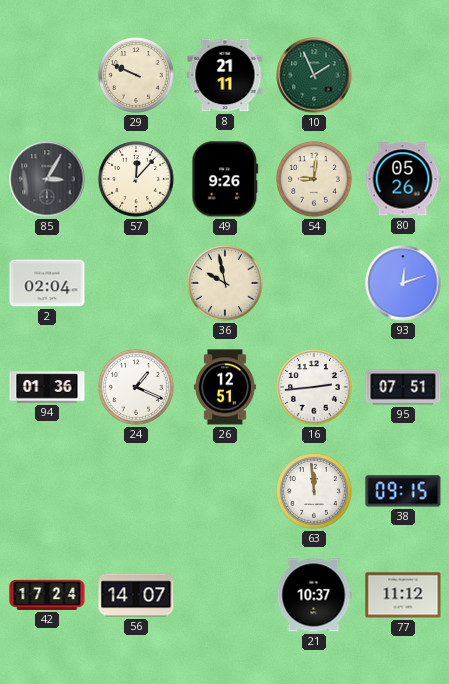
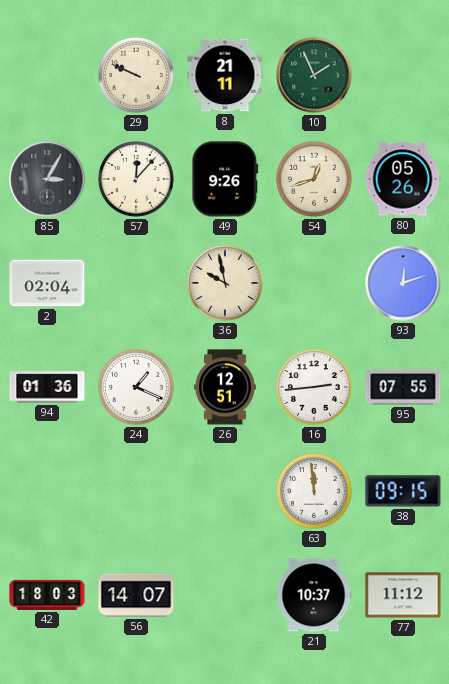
54: 9:01 -> 12:42 (314, 179)
95: 07:51 -> 07:55 (403, 387)
42: 17:24 -> 18:03 (47, 595)
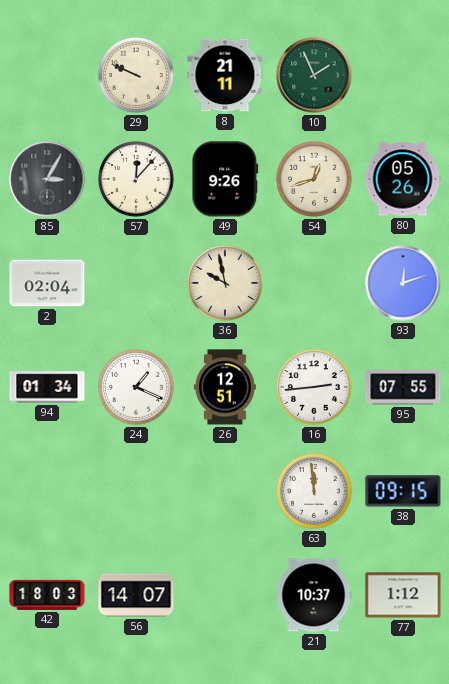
94: 01:36 -> 01:34 (47, 387)
77: 11:12 -> 1:12 (403, 595)
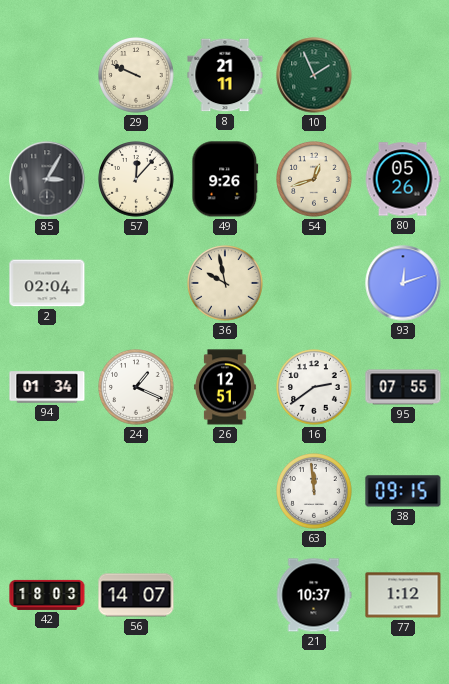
16: 2:44 -> 2:39 (314, 387)
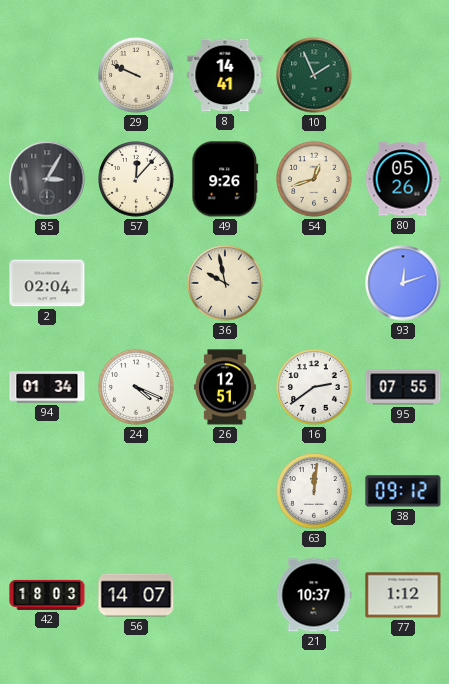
8: 21:11 -> 14:41 (225, 75)
24: 1:19 -> 4:19 (136, 387)
63: 11:59 -> 12:01 (314, 491)
38: 09:15 -> 09:12 (403, 491)
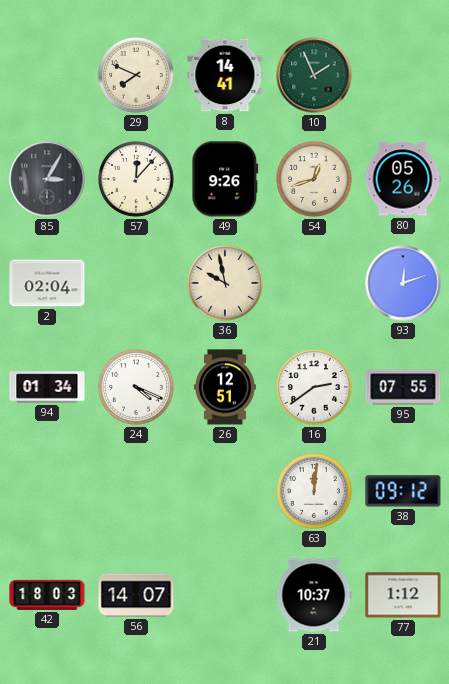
29: 9:49 -> 7:49 (136, 75)
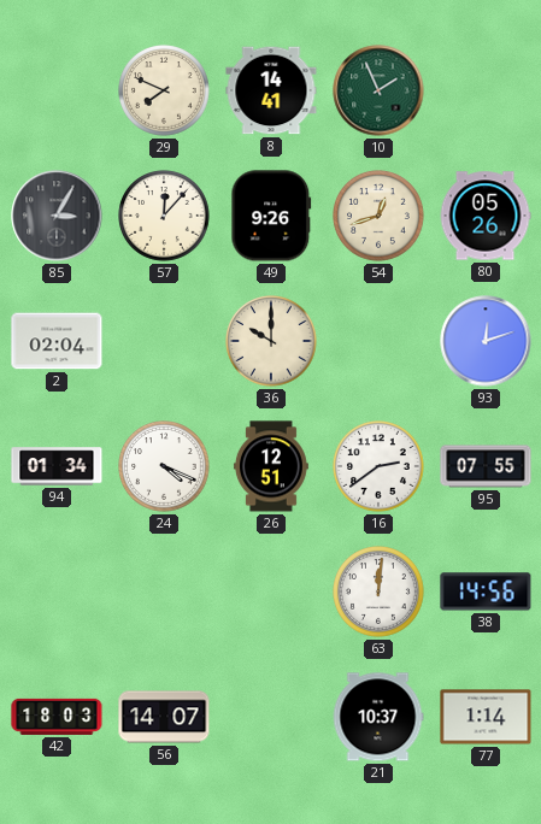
36: 9:58 -> 10:00 (271, 341)
38: 09:12 -> 14:56 (486, 591)
77: 1:12 -> 1:14 (486, 717)
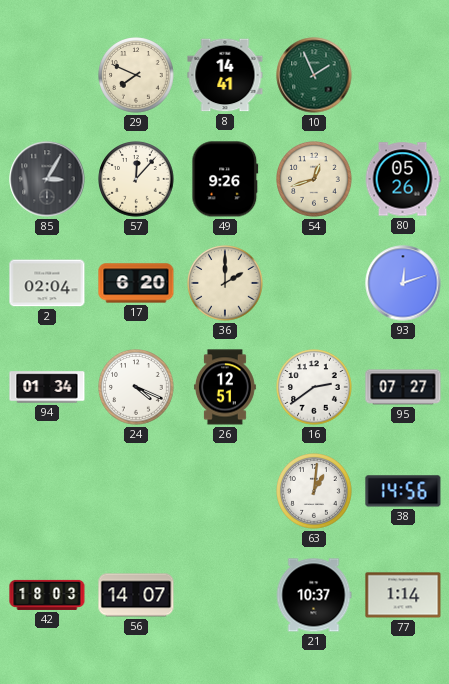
17: none -> 6:20 (136, 283)
36: 10:00 -> 2:00 (225, 283)
95: 07:55 -> 07:27 (403, 387)
63: 12:01 -> 1:01 (314, 491)
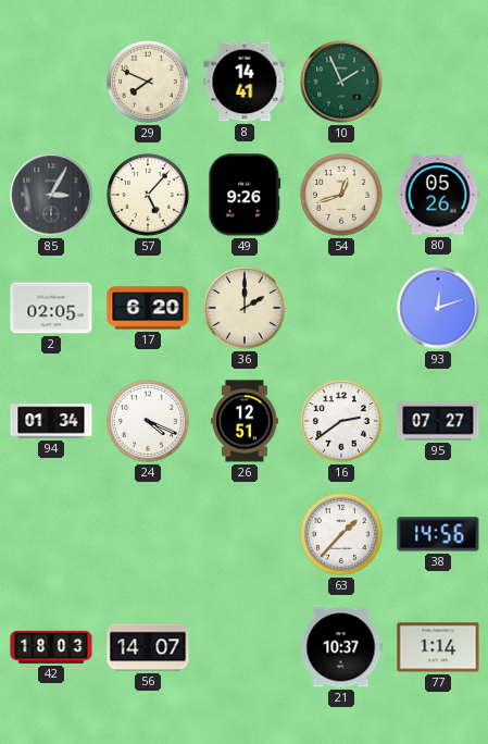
57: 12:07 -> 5:07 (148, 195)
2: 02:04 -> 02:05 (51, 308)
63: 1:01 -> 1:37 (341, 534)
